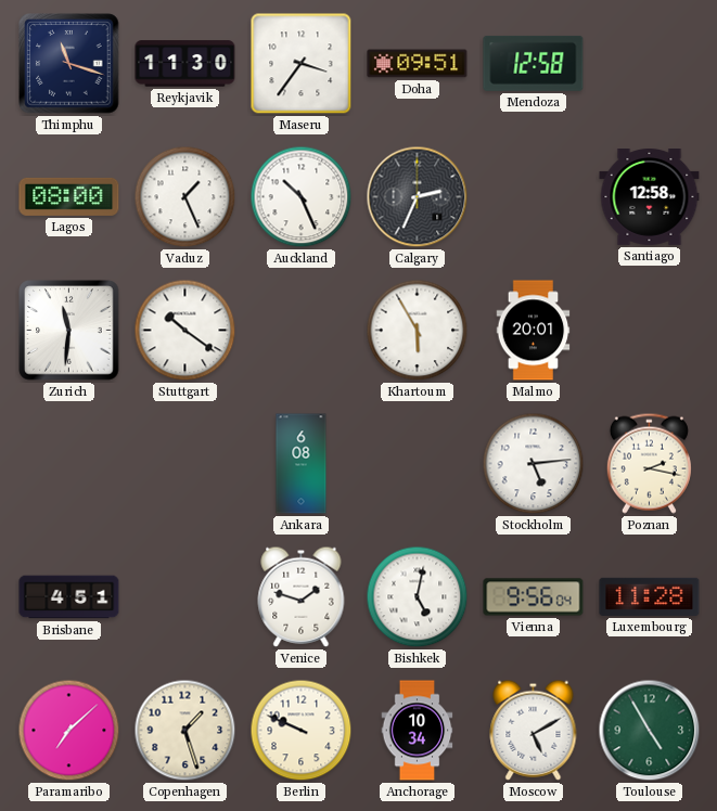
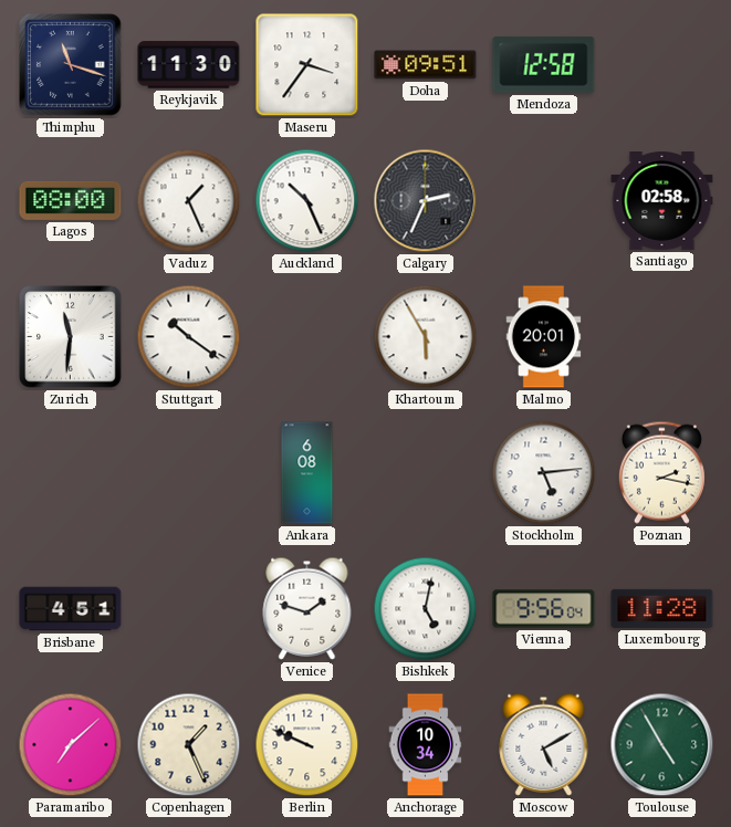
Santiago: 12:58 -> 02:58 (662, 201)
Copenhagen: 1:27 -> 1:26 (189, 745)
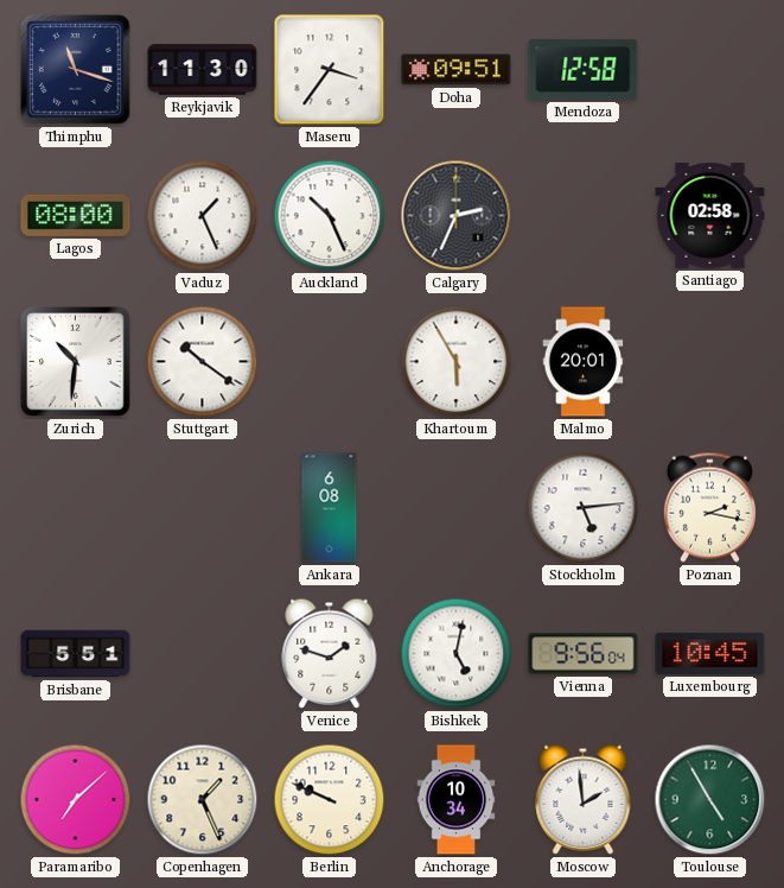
Zurich: 11:31 -> 10:31 (76, 362)
Brisbane: 4:51 -> 5:51 (76, 654)
Luxembourg: 11:28 -> 10:45 (710, 653)
Moscow: 5:10 -> 1:59 (584, 799)
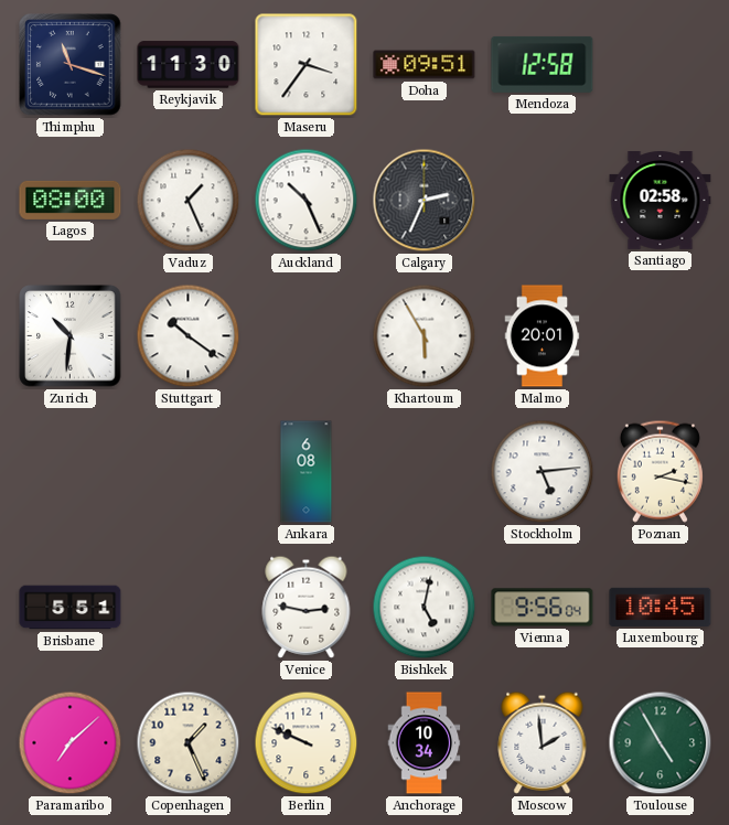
Venice: 1:48 -> 2:47 (307, 607)
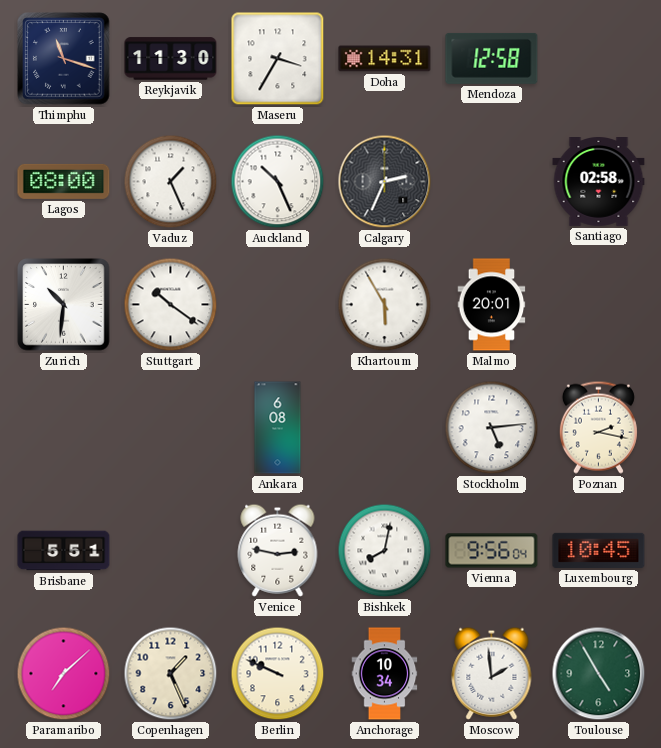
Maseru: 3:36 -> 3:35 (278, 59)
Doha: 09:51 -> 14:31 (385, 59)
Bishkek: 5:02 -> 8:02 (385, 551)
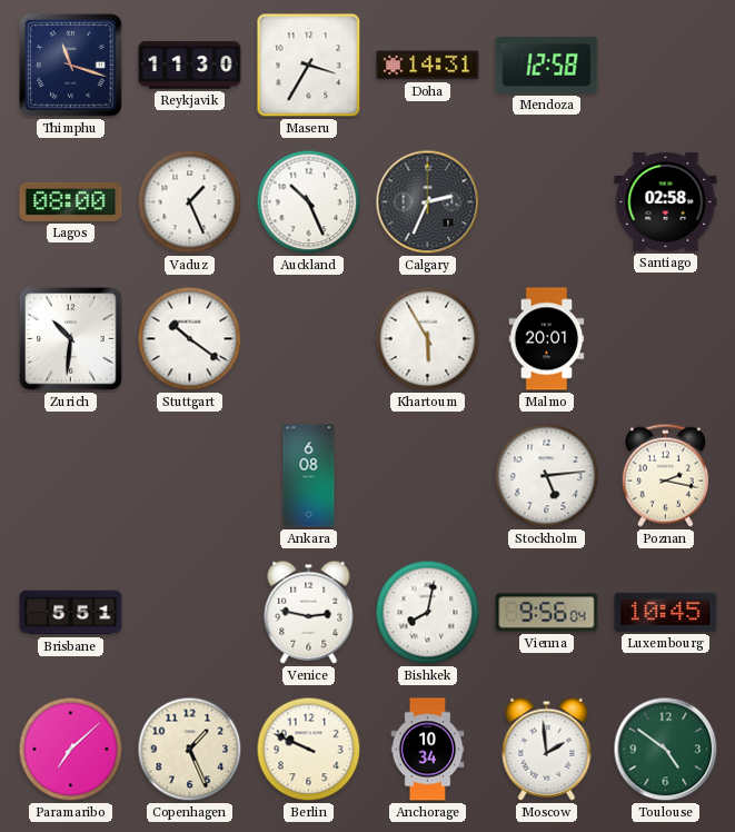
Toulouse: 4:55 -> 4:51 (666, 750)
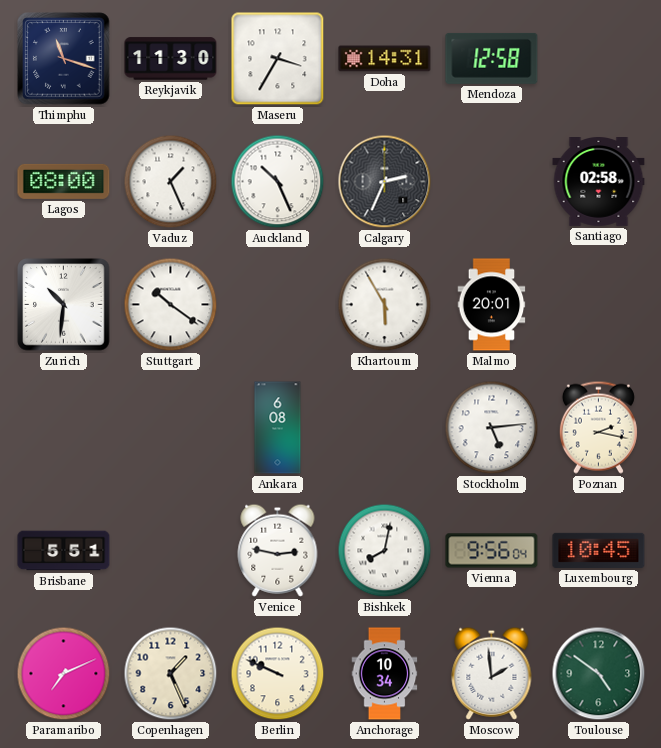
Paramaribo: 7:08 -> 7:11 (64, 674)
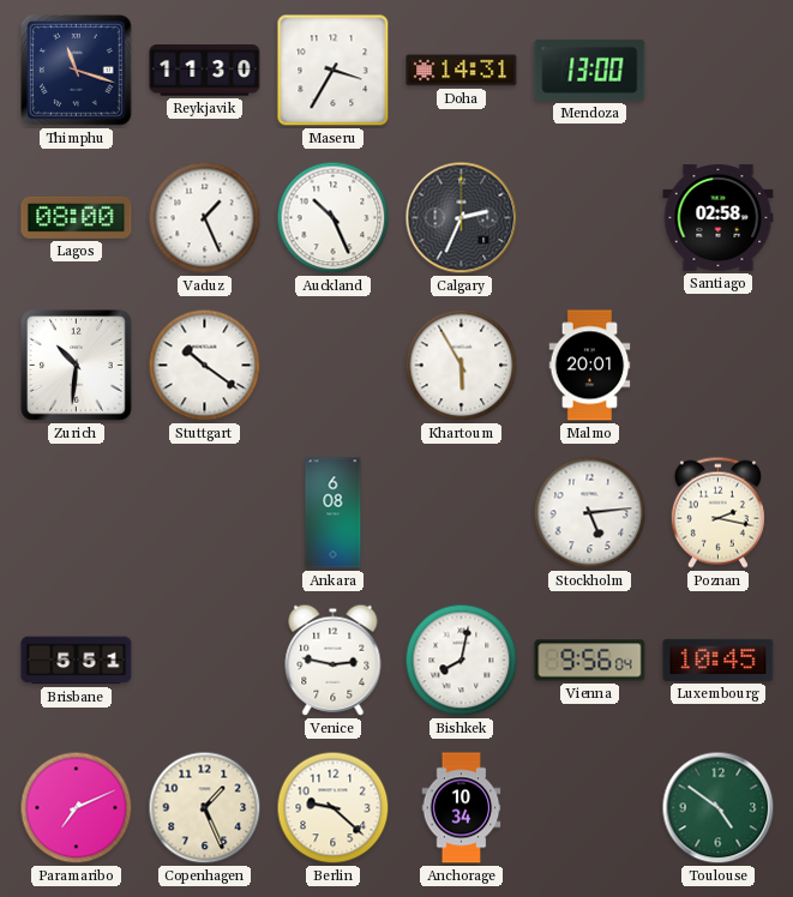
Mendoza: 12:58 -> 13:00 (590, 70)
Berlin: 9:49 -> 9:22 (334, 808)
Moscow: 1:59 -> none (492, 673)
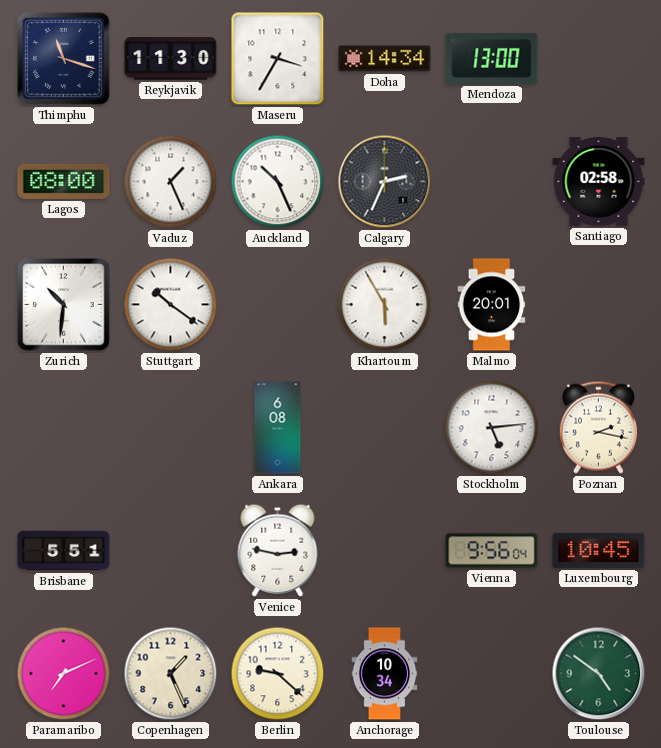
Doha: 14:31 -> 14:34 (385, 59)
Bishkek: 8:02 -> none (462, 661)
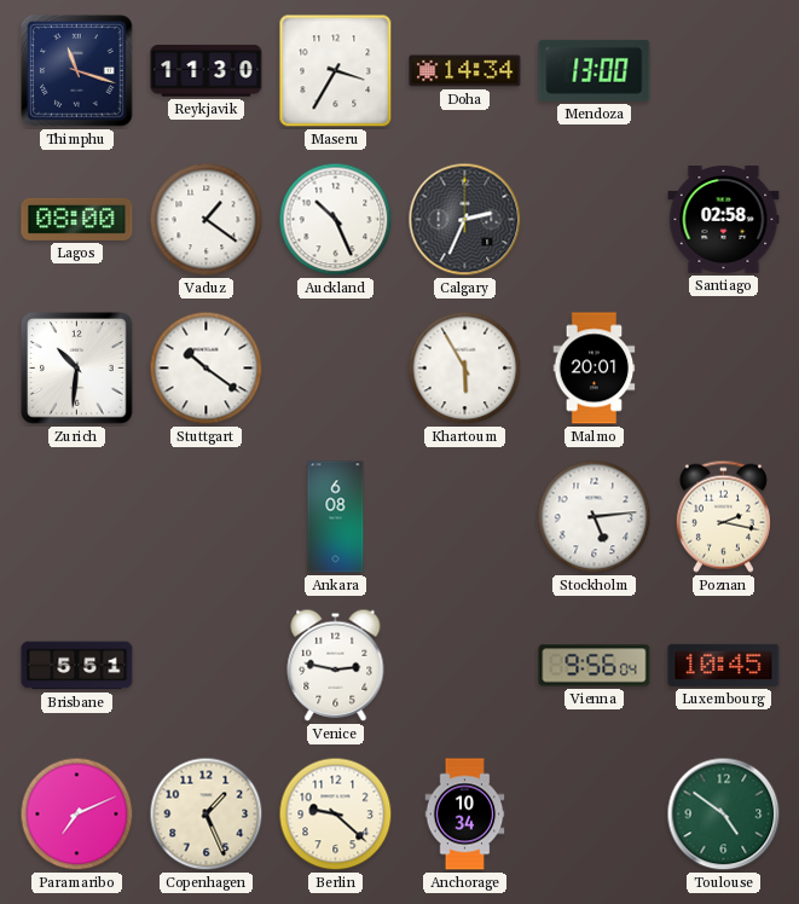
Vaduz: 1:26 -> 1:21 (207, 220)
